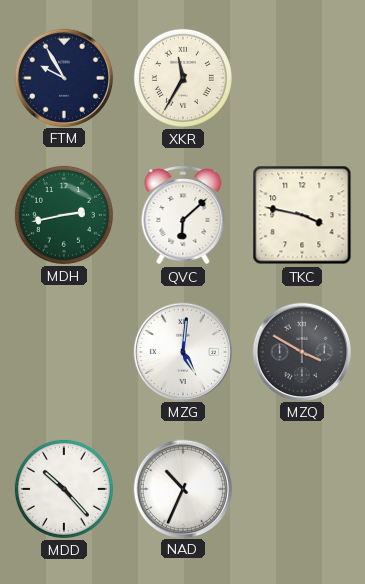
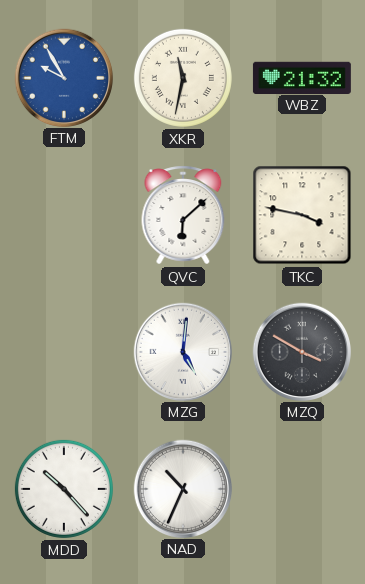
FTM dial: navy -> blue (63, 77)
XKR: 11:35 -> 11:32 (183, 78)
WBZ: none -> 21:32 (302, 77)
MDH: 2:43 -> none (64, 215)
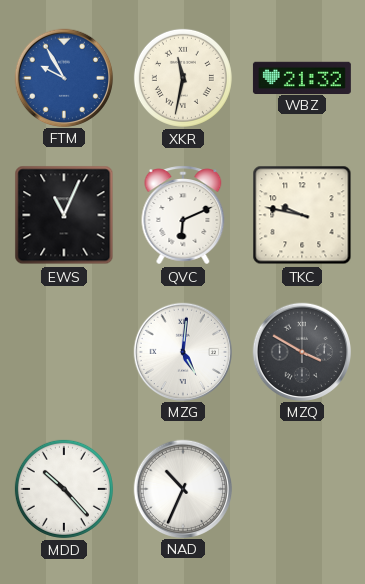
EWS: none -> 11:04 (64, 215)
QVC: 6:08 -> 6:11 (183, 215)
TKC: 3:47 -> 9:47 (302, 215)
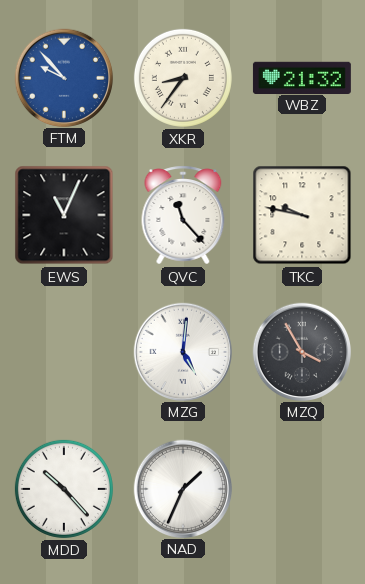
FTM: 9:55 -> 9:53 (63, 77)
XKR: 11:32 -> 8:36 (183, 78)
QVC: 6:11 -> 11:23 (183, 215)
MZQ: 3:50 -> 3:55 (301, 351)
NAD: 10:34 -> 1:34 (182, 488)
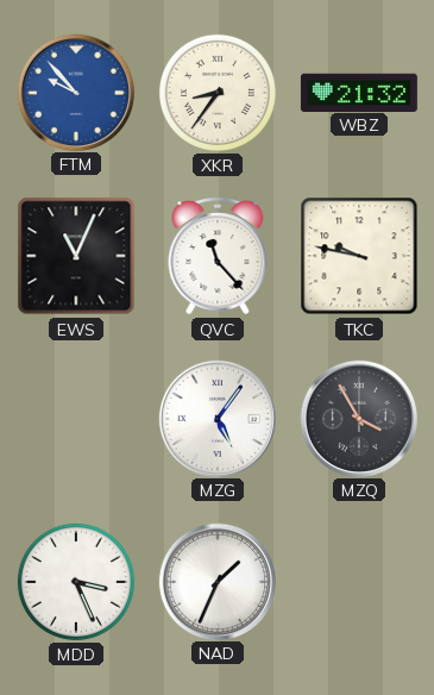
MZG: 5:01 -> 5:06 (216, 418)
MDD: 10:23 -> 3:26 (76, 582)
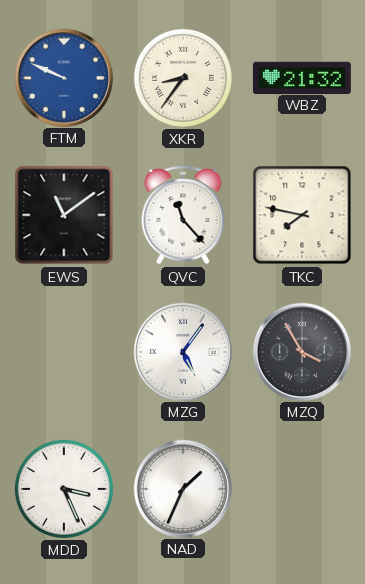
FTM: 9:53 -> 9:49 (63, 77)
EWS: 11:04 -> 11:09 (64, 215)
TKC: 9:47 -> 7:47 (302, 215)
